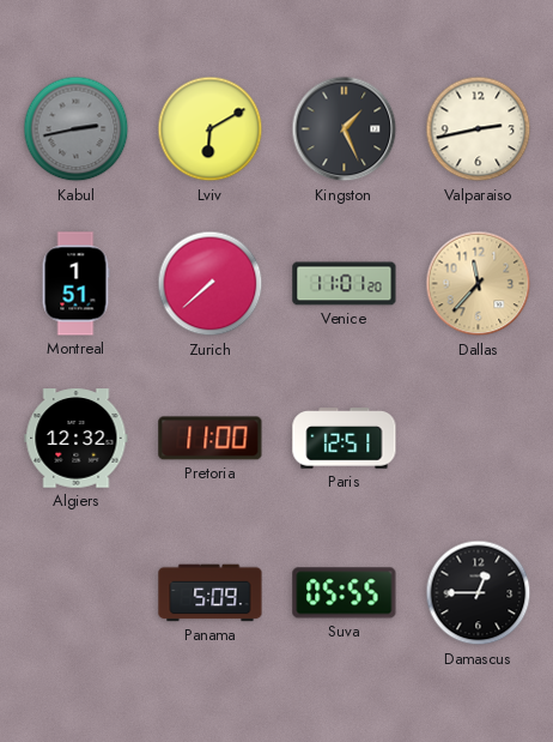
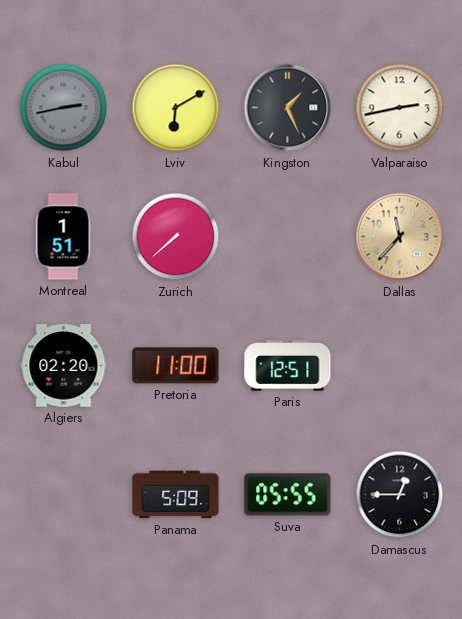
Venice: 11:01 -> none (345, 284)
Algiers: 12:32 -> 02:20 (64, 366)
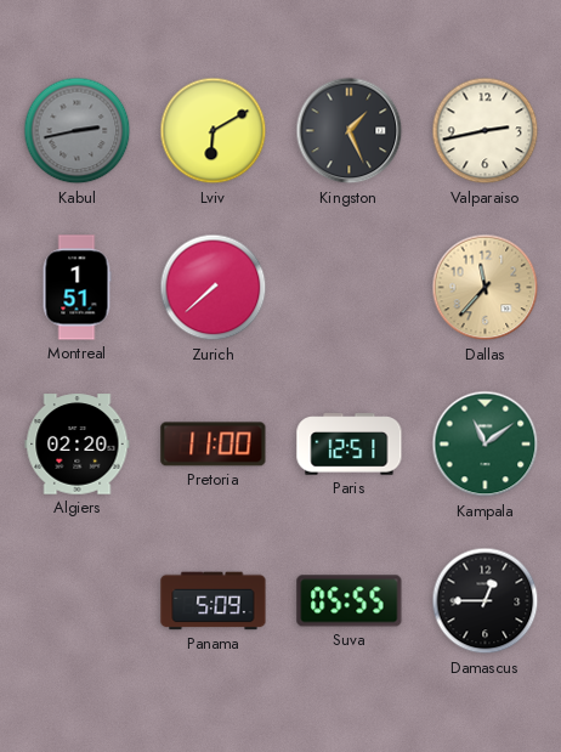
Kampala: none -> 11:09 (486, 445)
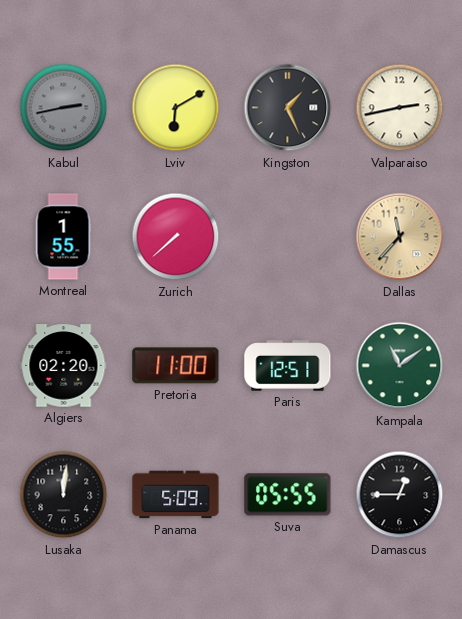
Montreal: 1:51 -> 1:55 (63, 237)
Lusaka: none -> 12:01 (64, 495)
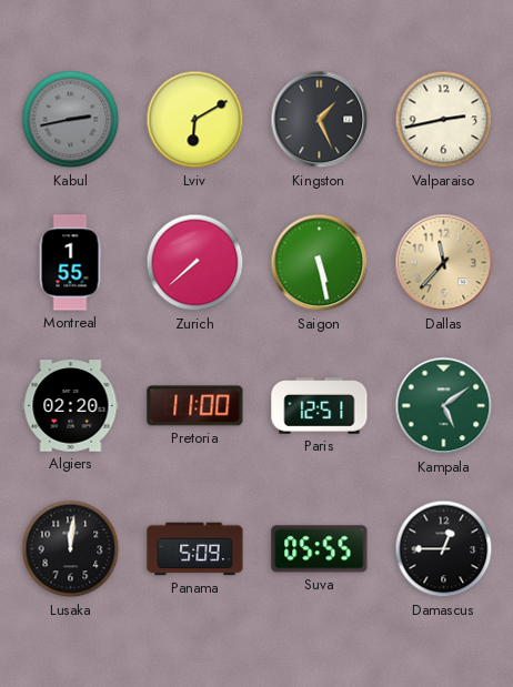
Saigon: none -> 5:28 (320, 263)
Kampala: 11:09 -> 5:09 (444, 406)
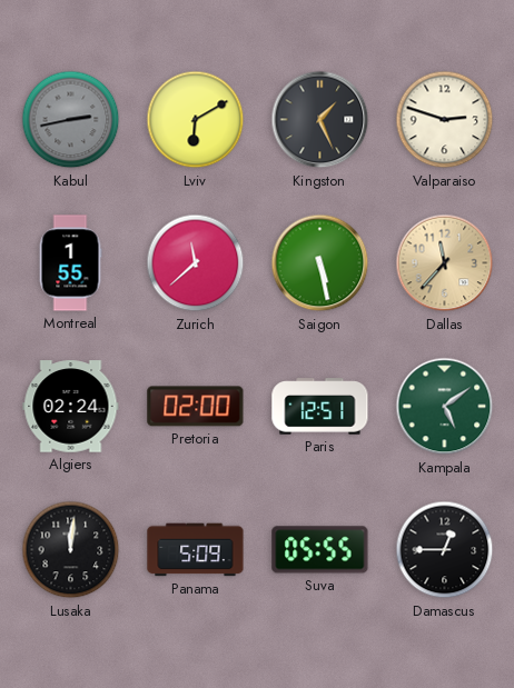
Valparaiso: 2:43 -> 2:48 (445, 120)
Zurich: 7:38 -> 11:38 (196, 263)
Algiers: 02:20 -> 02:24 (71, 407)
Pretoria: 11:00 -> 02:00 (196, 407)
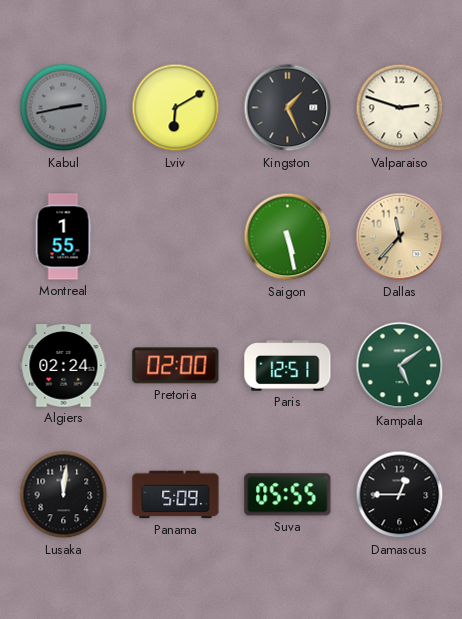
Zurich: 11:38 -> none (196, 263)
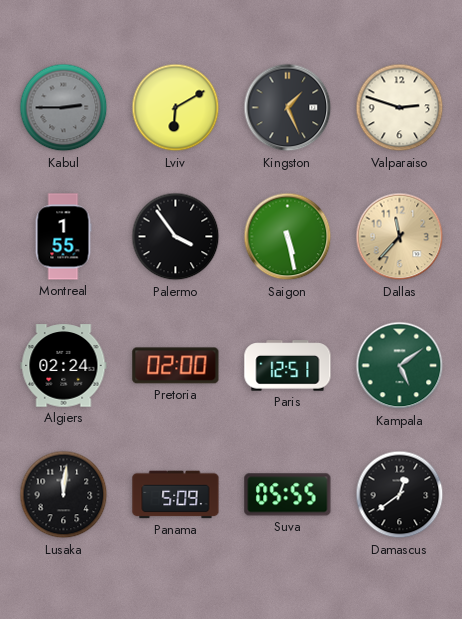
Kabul: 2:43 -> 2:45 (64, 108)
Palermo: none -> 3:54 (176, 237)
Damascus: 12:45 -> 12:39 (400, 495)
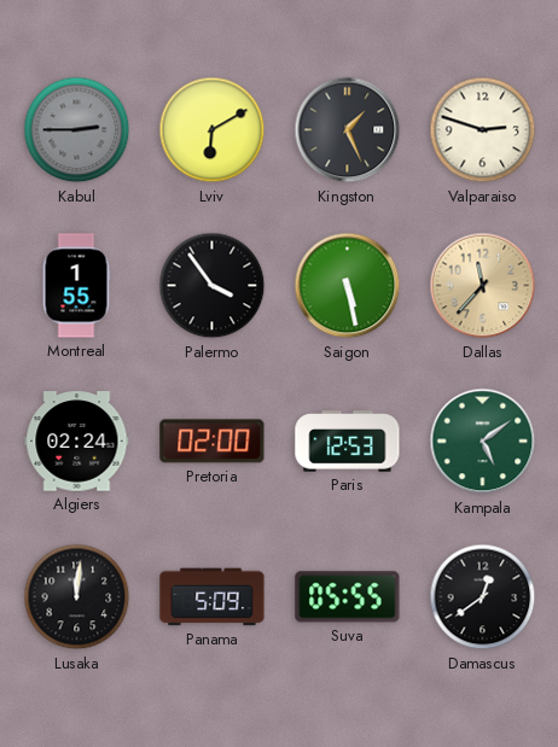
Paris: 12:51 -> 12:53 (348, 442)
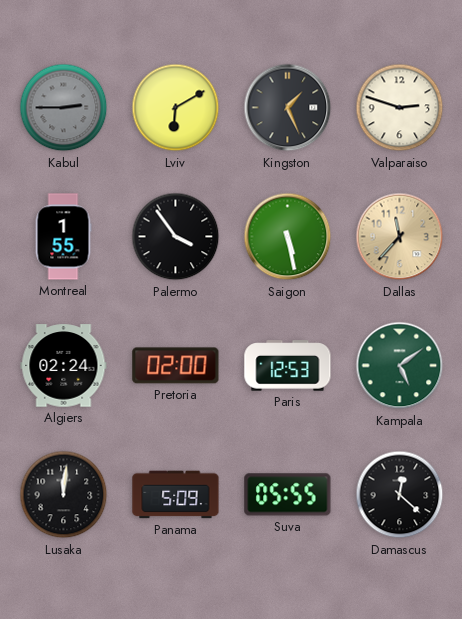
Damascus: 12:39 -> 12:22 (400, 495)
